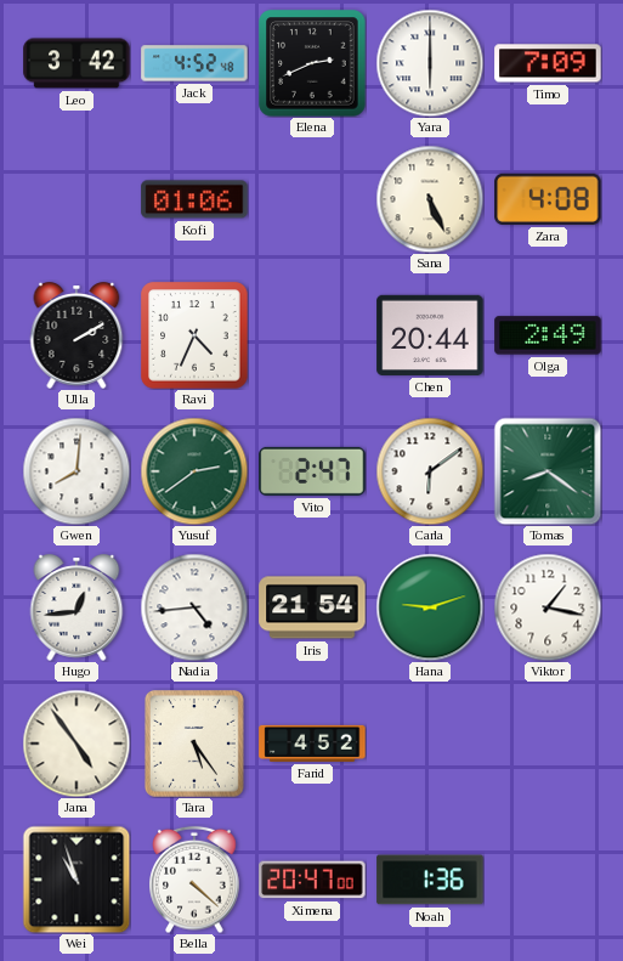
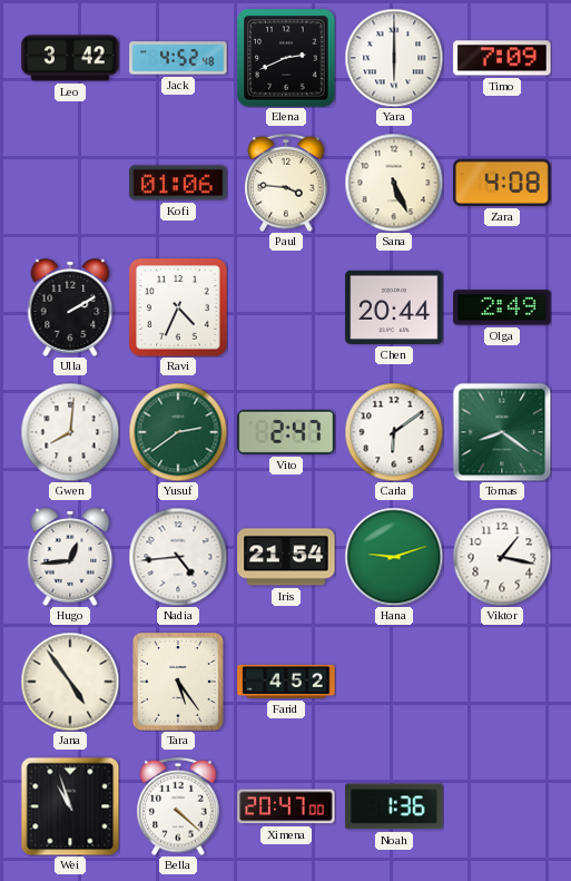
Paul: none -> 3:46 (286, 183)
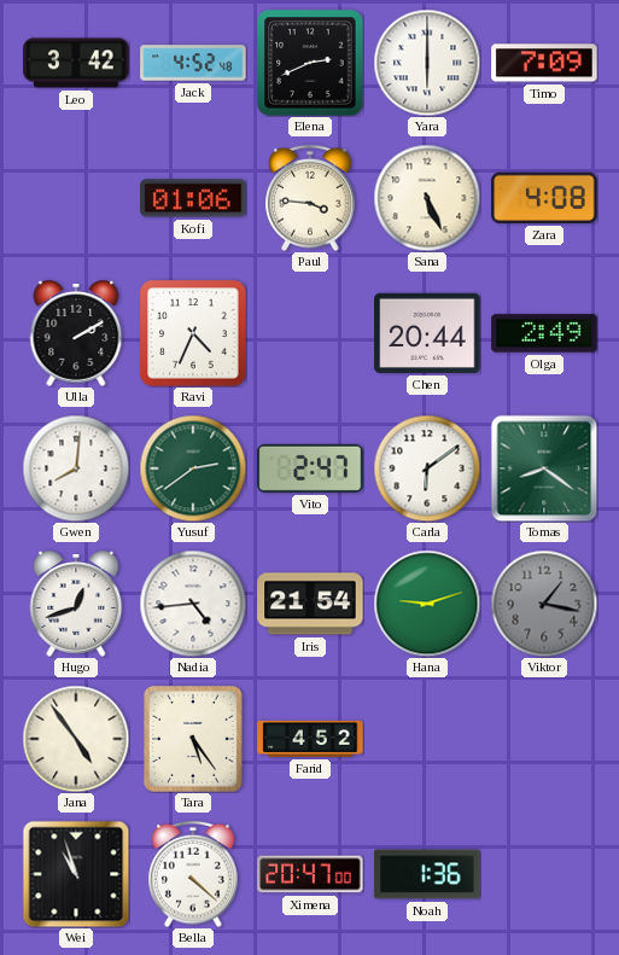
Hugo: 12:44 -> 12:42 (76, 604)
Viktor dial: white -> grey (544, 604)
